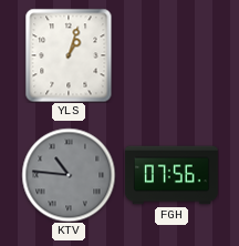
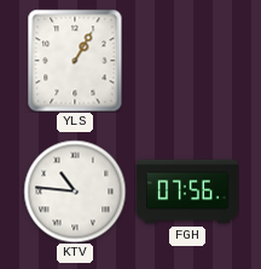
YLS: 1:03 -> 1:05 (75, 61)
KTV dial: grey -> white (75, 191)
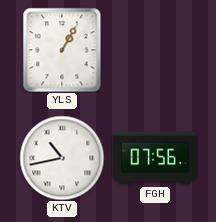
KTV: 10:46 -> 10:43 (62, 158)
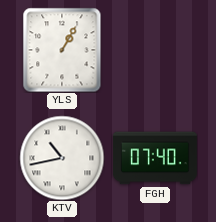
FGH: 07:56 -> 07:40 (155, 158)
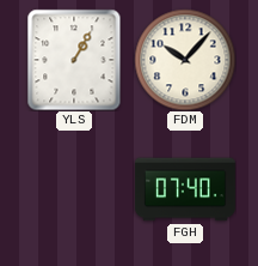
FDM: none -> 10:07 (185, 60)
KTV: 10:43 -> none (62, 158)
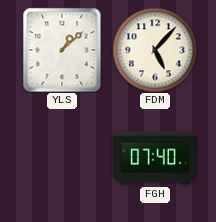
YLS: 1:05 -> 1:08 (62, 50)
FDM: 10:07 -> 5:07 (155, 50)
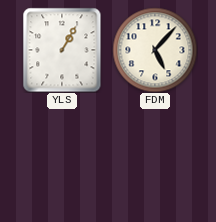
YLS: 1:08 -> 1:05 (62, 50)
FGH: 07:40 -> none (155, 158)
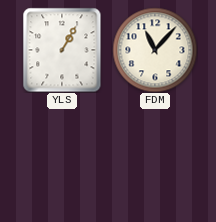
FDM: 5:07 -> 11:07 (155, 50)
